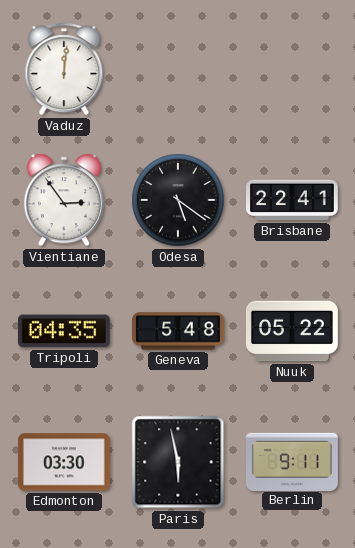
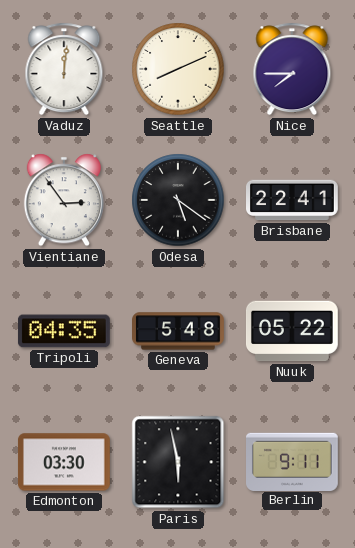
Seattle: none -> 8:11 (178, 69)
Nice: none -> 7:45 (292, 69)
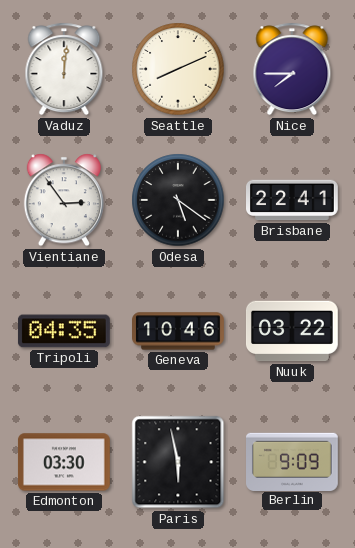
Geneva: 5:48 -> 10:46 (179, 331)
Nuuk: 05:22 -> 03:22 (292, 331)
Berlin: 9:11 -> 9:09 (293, 461)
